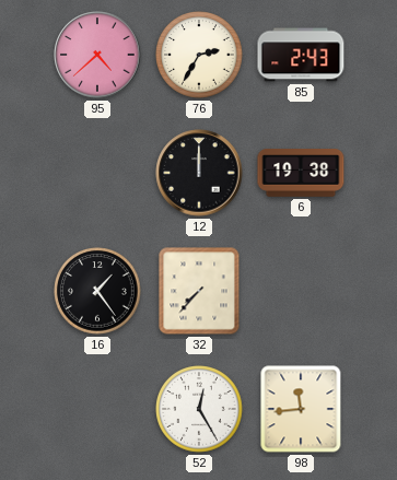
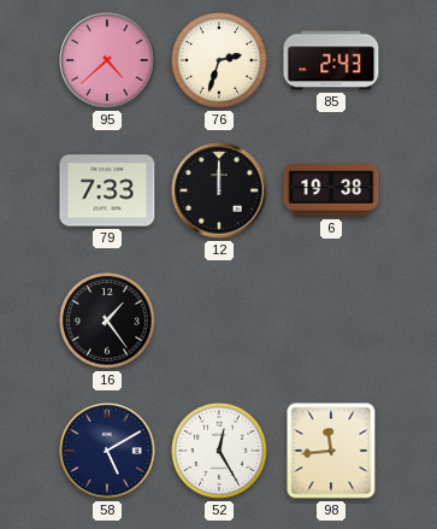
76: 2:35 -> 2:33 (219, 60)
79: none -> 7:33 (107, 190)
32: 7:37 -> none (199, 291)
58: none -> 5:10 (107, 451)
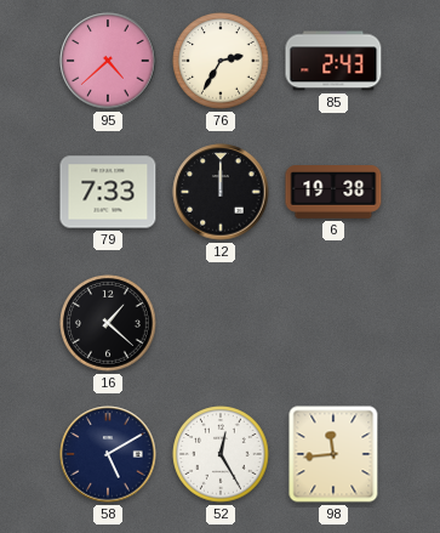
76: 2:33 -> 2:35 (221, 61)
16: 1:24 -> 1:22 (108, 323)
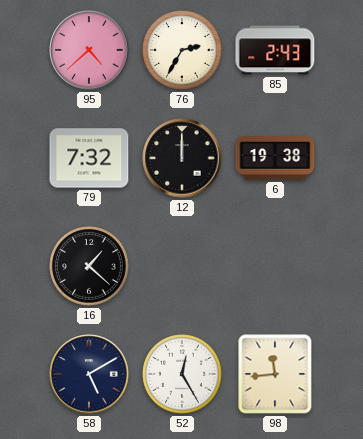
79: 7:33 -> 7:32 (89, 158)
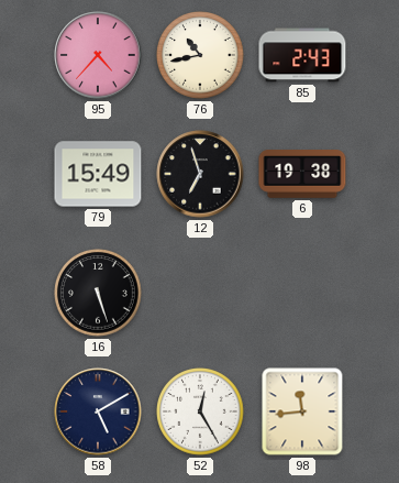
95: 4:38 -> 4:37 (98, 55)
76: 2:35 -> 10:43 (200, 55)
79: 7:32 -> 15:49 (98, 174)
12: 12:00 -> 6:57 (200, 174)
16: 1:22 -> 5:27 (98, 293)
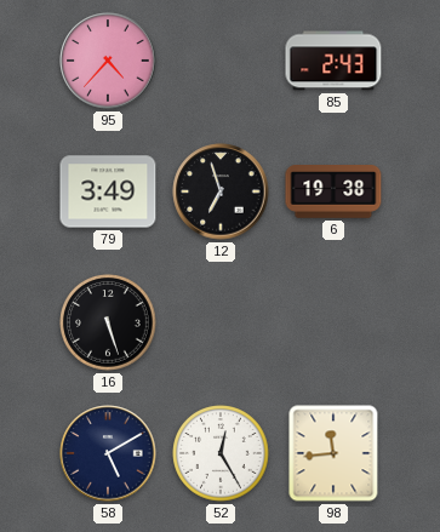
76: 10:43 -> none (200, 55)
79: 15:49 -> 3:49 (108, 191)
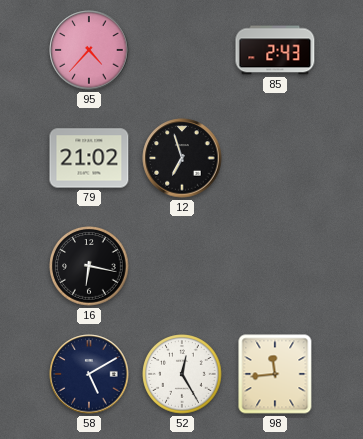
79: 3:49 -> 21:02 (89, 158)
6: 19:38 -> none (333, 193)
16: 5:27 -> 6:17 (89, 266)
